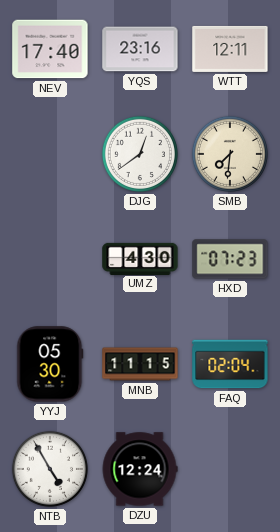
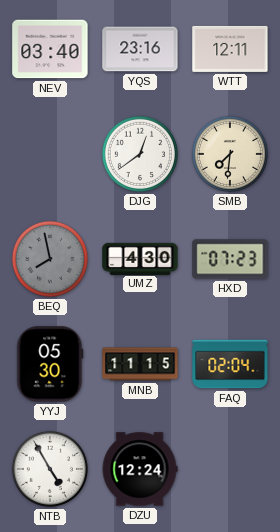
NEV: 17:40 -> 03:40 (50, 49)
BEQ: none -> 7:58 (50, 259)
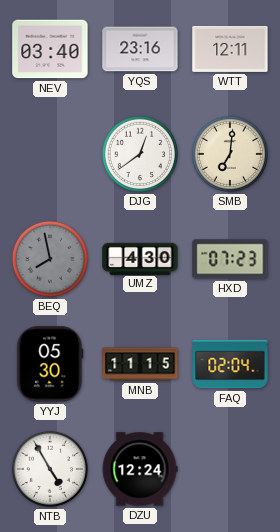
SMB: 7:31 -> 7:01 (230, 154)
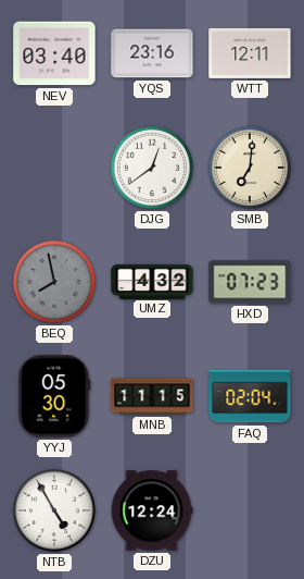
UMZ: 4:30 -> 4:32 (152, 281)
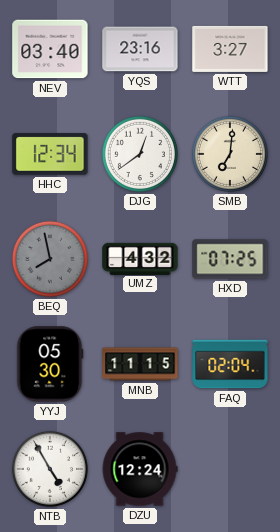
WTT: 12:11 -> 3:27 (230, 49)
HHC: none -> 12:34 (50, 154)
HXD: 07:23 -> 07:25 (230, 259)
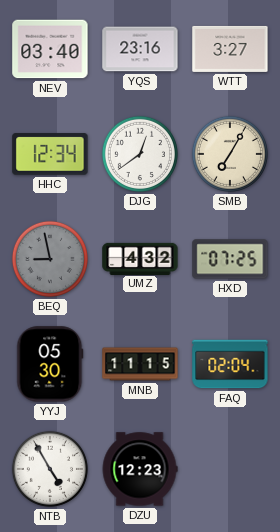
SMB: 7:01 -> 7:05 (230, 154)
BEQ: 7:58 -> 8:58 (50, 259)
DZU: 12:24 -> 12:23 (140, 469)
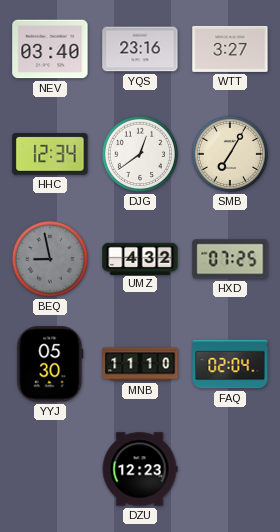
MNB: 11:15 -> 11:10 (140, 364)
NTB: 4:55 -> none (50, 469)
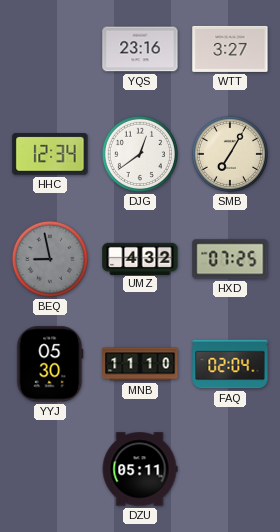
NEV: 03:40 -> none (50, 49)
DZU: 12:23 -> 05:11 (140, 469)
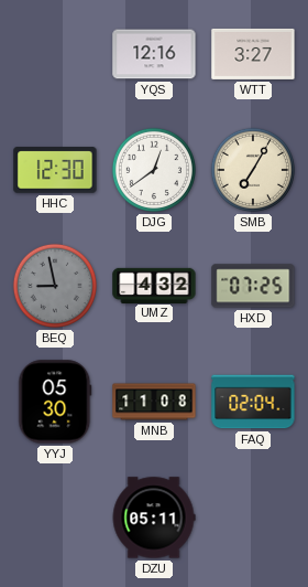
YQS: 23:16 -> 12:16 (154, 54)
HHC: 12:34 -> 12:30 (55, 170)
MNB: 11:10 -> 11:08 (154, 402)
